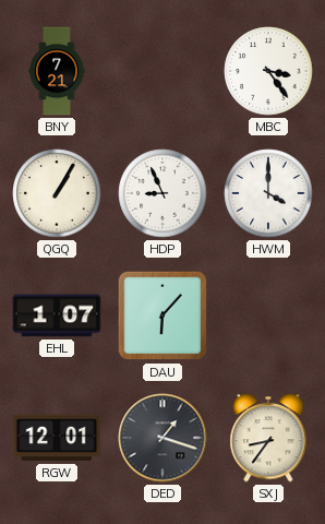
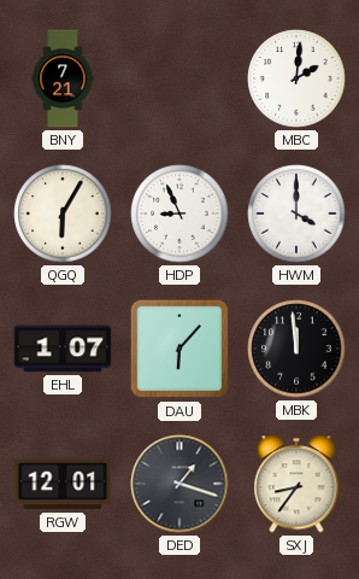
MBC: 3:24 -> 2:01 (296, 78)
QGQ: 1:05 -> 6:05 (63, 214)
MBK: none -> 11:59 (296, 349)
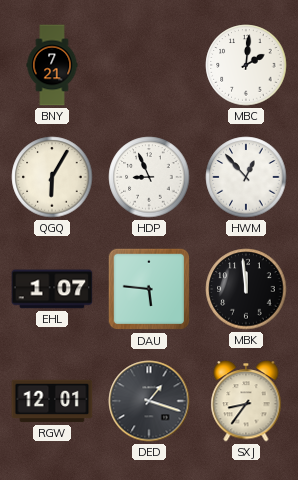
HWM: 4:00 -> 12:53 (246, 177)
DAU: 6:07 -> 5:46 (149, 289)
